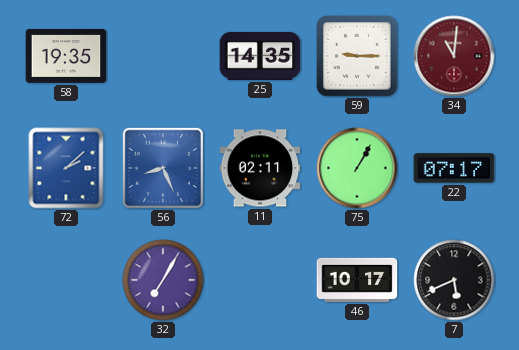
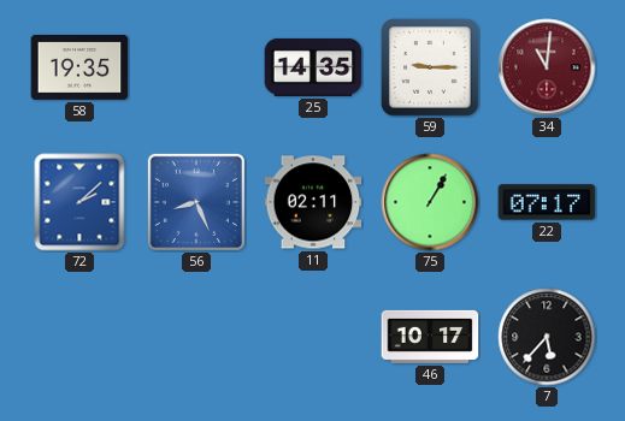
32: 7:05 -> none (163, 280)
7: 5:41 -> 5:37 (547, 337)
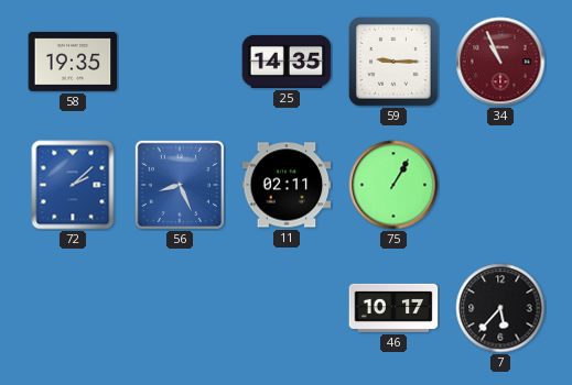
34: 11:01 -> 10:56 (500, 62)
22: 07:17 -> none (547, 202)
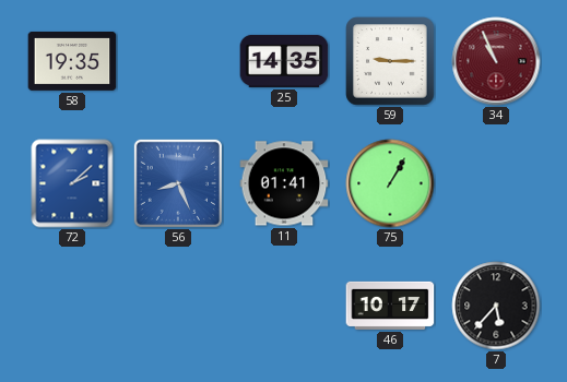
11: 02:11 -> 01:41 (284, 183)
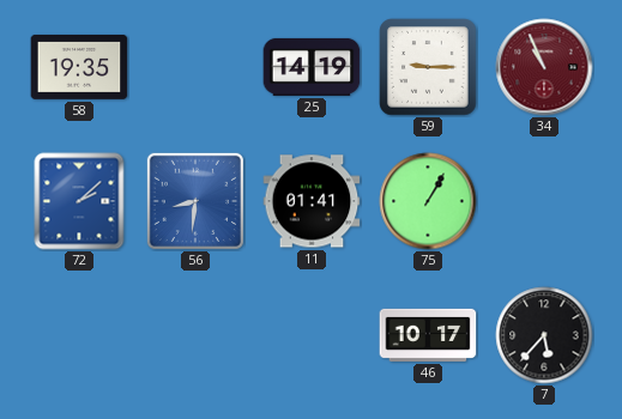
25: 14:35 -> 14:19 (312, 67)
56: 8:26 -> 8:31 (195, 201)
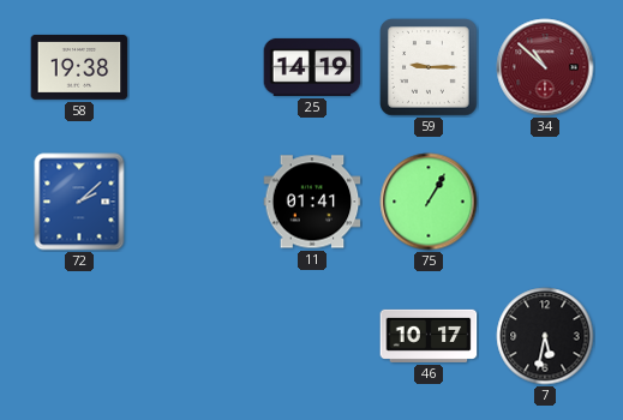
58: 19:35 -> 19:38 (79, 67)
34: 10:56 -> 10:52 (545, 67)
56: 8:31 -> none (195, 201)
7: 5:37 -> 5:32 (545, 336)
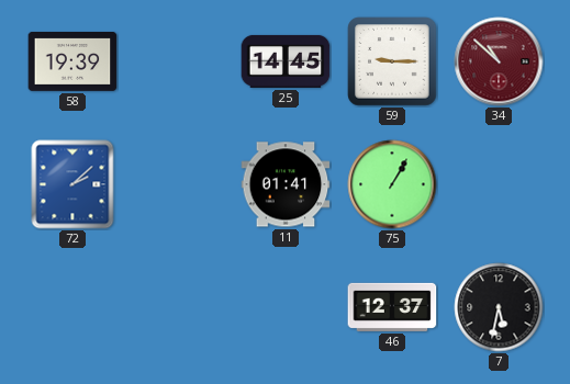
58: 19:38 -> 19:39 (72, 61)
25: 14:19 -> 14:45 (286, 61)
46: 10:17 -> 12:37 (392, 307)
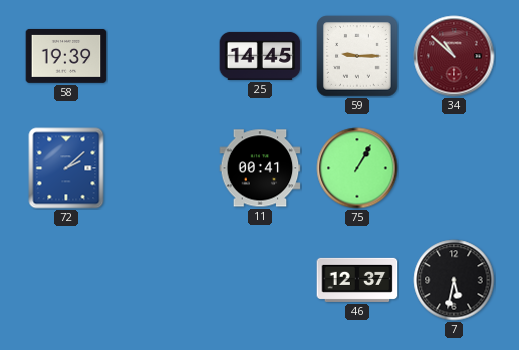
11: 01:41 -> 00:41 (260, 168)
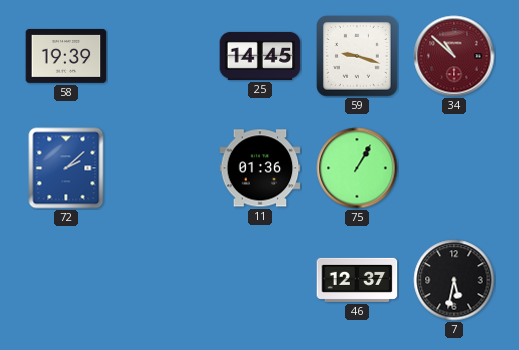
59: 9:15 -> 9:18 (357, 56)
11: 00:41 -> 01:36 (260, 168)
